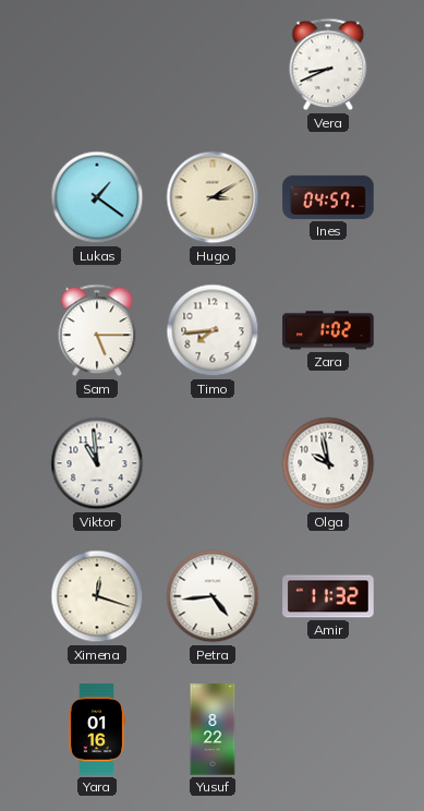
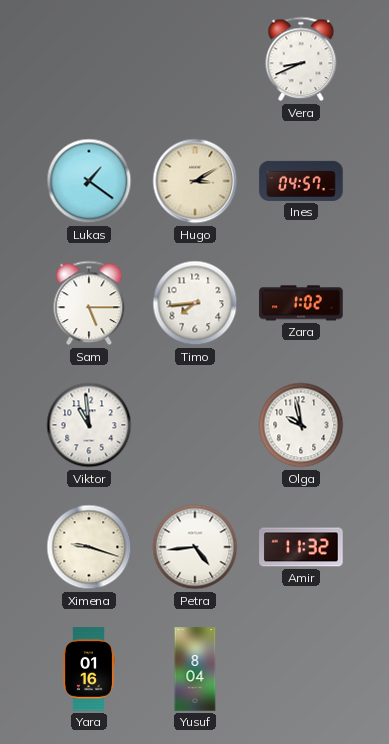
Ximena: 12:18 -> 9:18 (89, 547)
Yusuf: 8:22 -> 8:04 (195, 669)
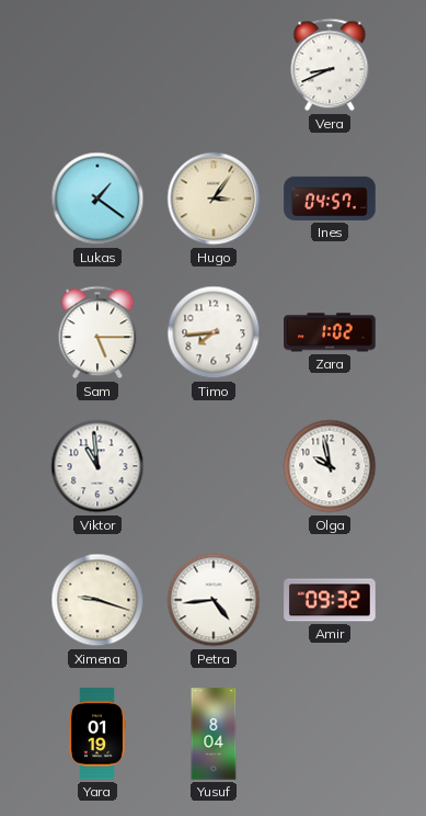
Hugo: 3:10 -> 3:06 (214, 199)
Amir: 11:32 -> 09:32 (330, 600)
Yara: 01:16 -> 01:19 (96, 734)
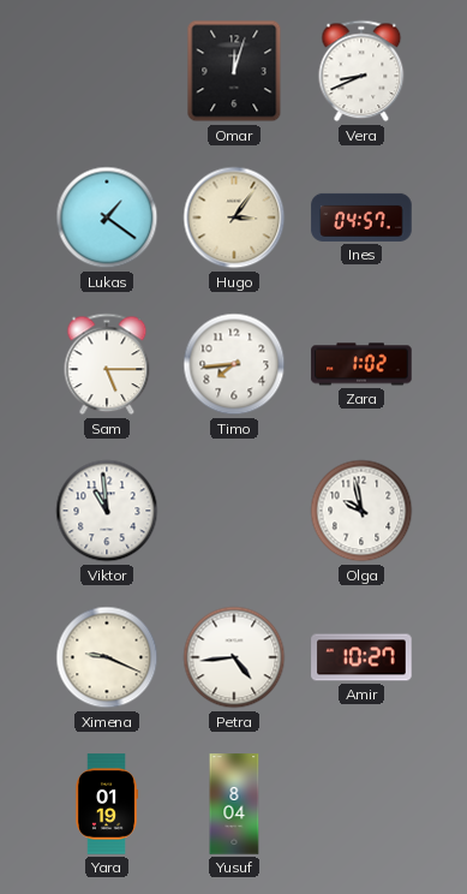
Omar: none -> 12:03 (234, 71)
Ximena: 9:18 -> 9:19 (107, 657)
Amir: 09:32 -> 10:27 (361, 657)
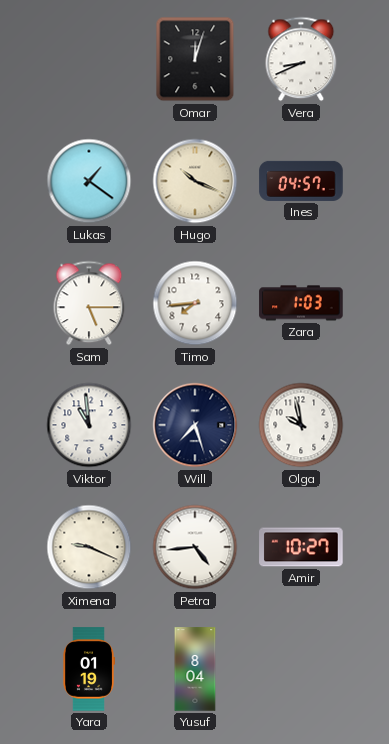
Hugo: 3:06 -> 10:19 (195, 181)
Zara: 1:02 -> 1:03 (301, 303)
Will: none -> 7:27 (195, 425)
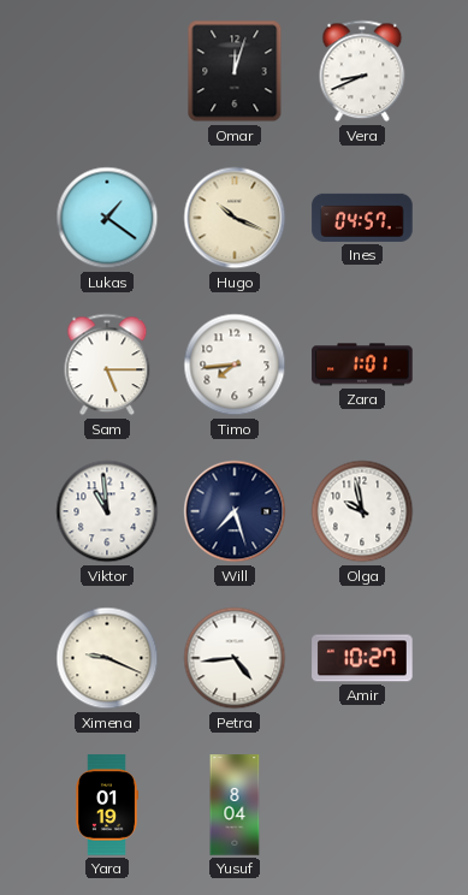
Zara: 1:03 -> 1:01 (362, 364)
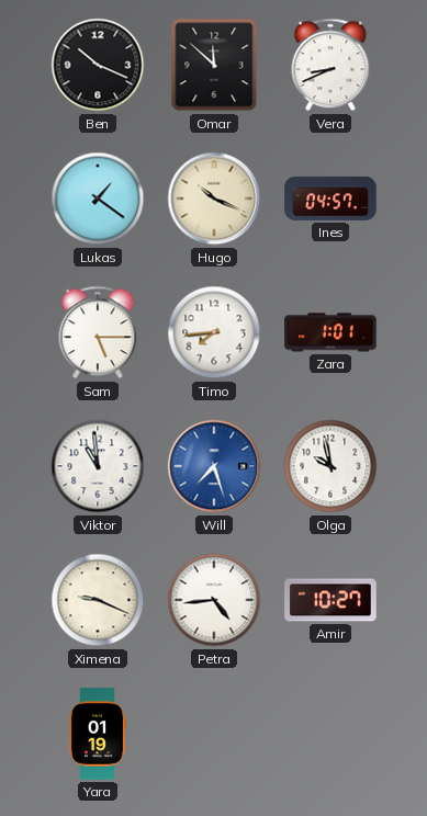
Ben: none -> 10:19 (98, 65)
Omar: 12:03 -> 11:52 (214, 65)
Will dial: navy -> blue (214, 466)
Yusuf: 8:04 -> none (235, 805)
